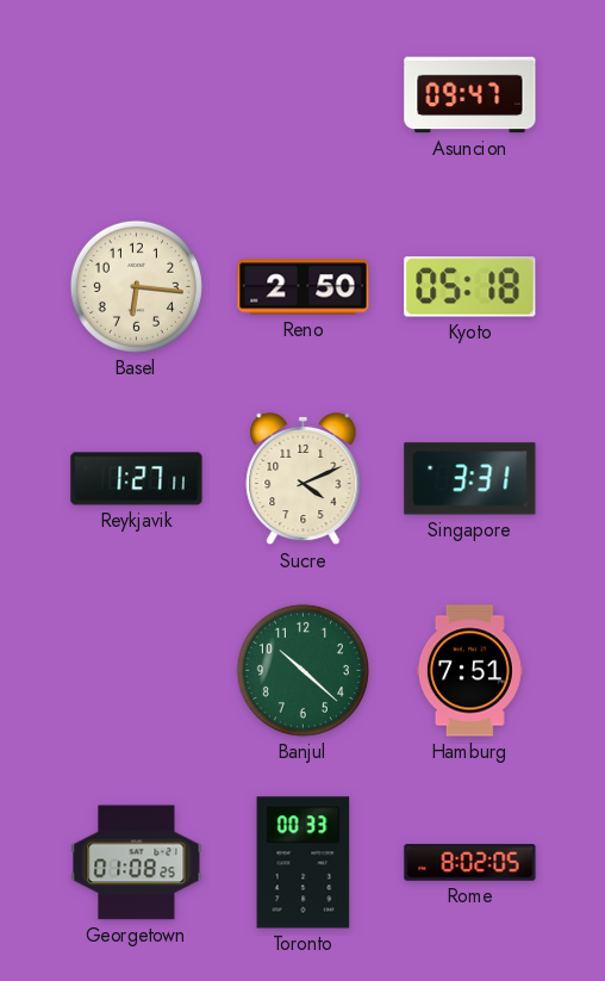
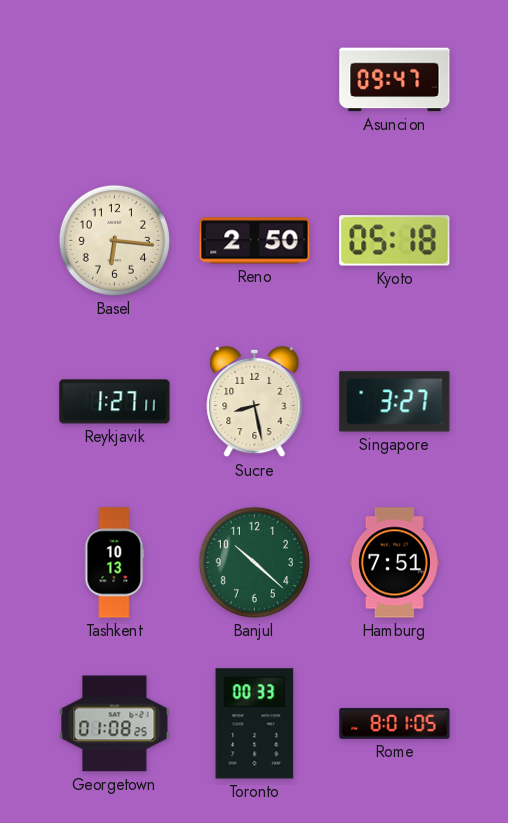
Sucre: 4:11 -> 8:28 (255, 402)
Singapore: 3:31 -> 3:27 (395, 402)
Tashkent: none -> 10:13 (115, 563)
Rome: 8:02 -> 8:01 (395, 724)
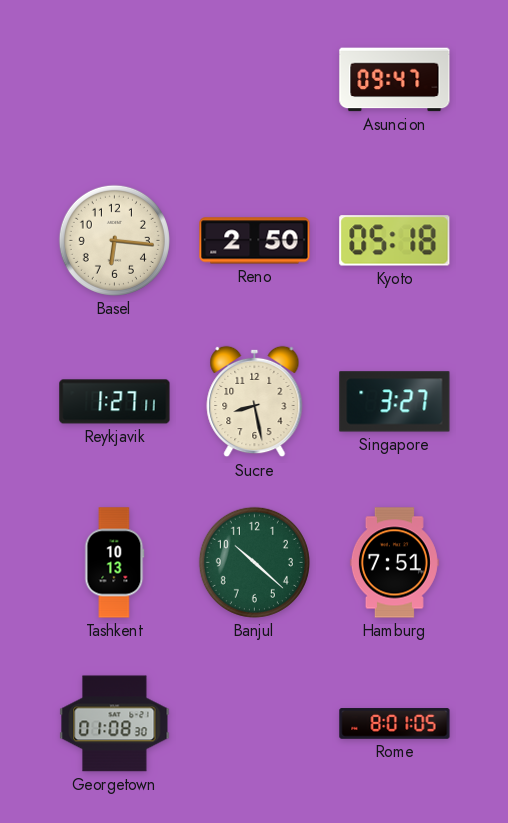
Georgetown: 01:08:25 -> 01:08:30 (115, 724)
Toronto: 00:33 -> none (255, 724)
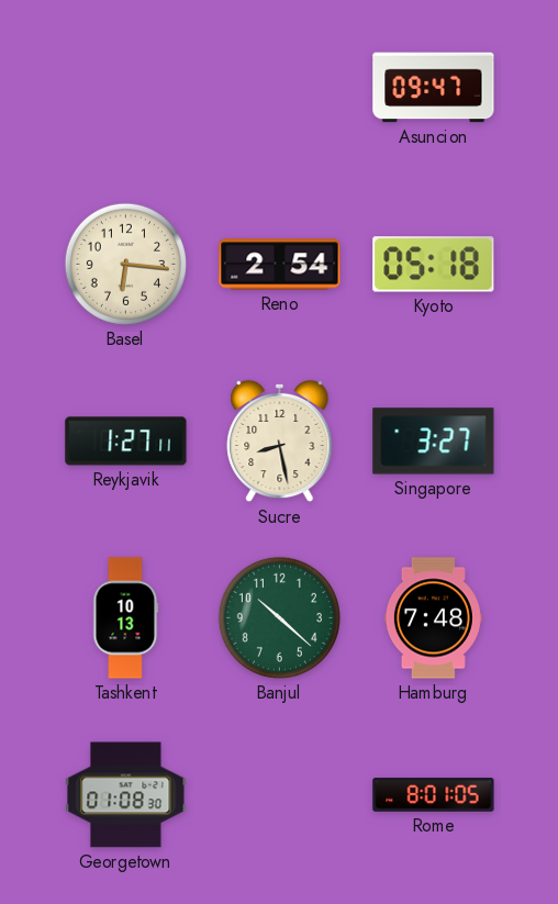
Reno: 2:50 -> 2:54 (280, 265)
Hamburg: 7:51 -> 7:48 (433, 618)
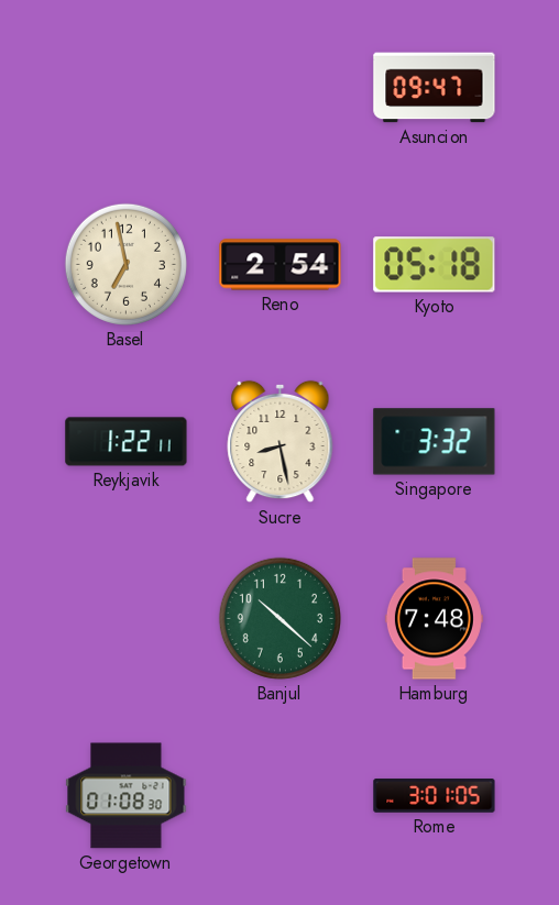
Basel: 6:16 -> 6:58 (125, 264)
Reykjavik: 1:27 -> 1:22 (127, 442)
Singapore: 3:27 -> 3:32 (435, 442)
Tashkent: 10:13 -> none (126, 618)
Rome: 8:01 -> 3:01 (435, 796)
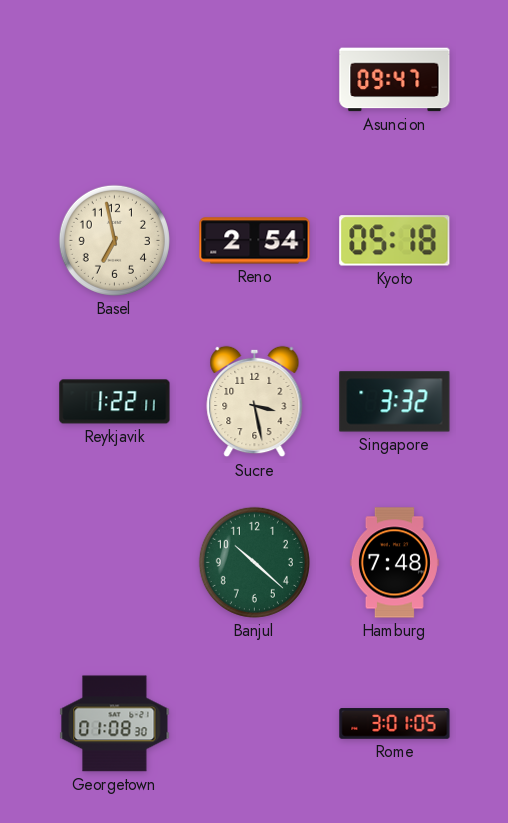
Sucre: 8:28 -> 3:28 (255, 402)
